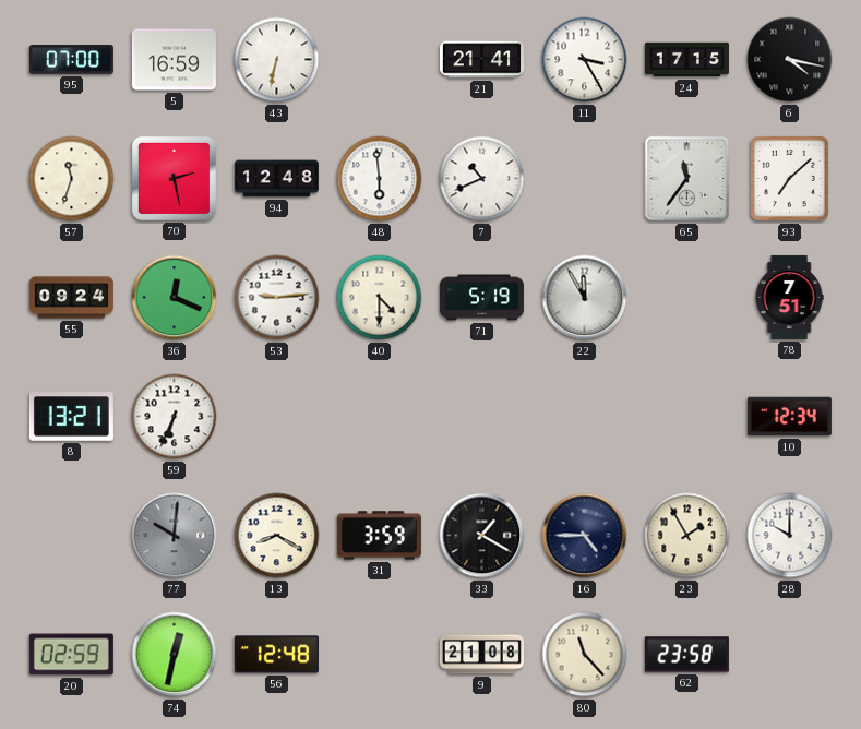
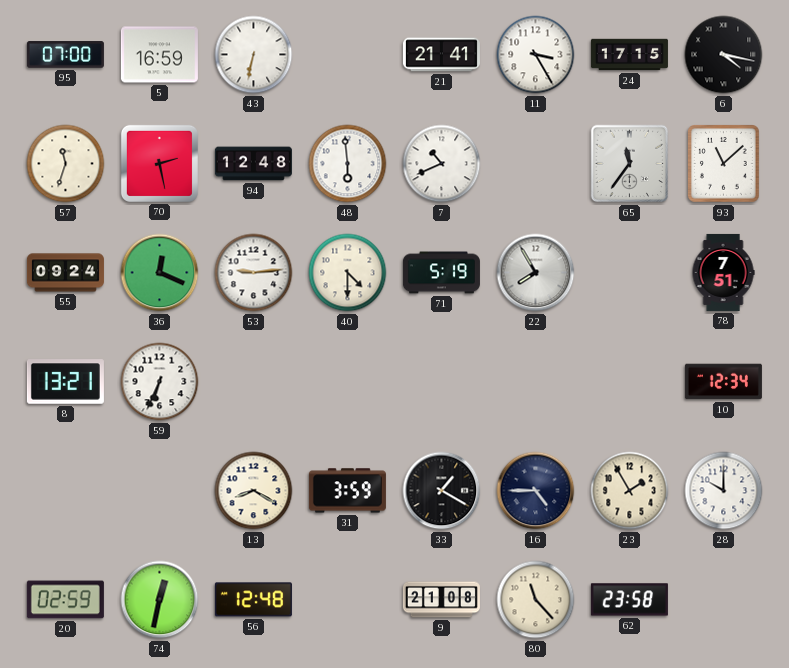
93: 7:08 -> 11:08 (724, 164)
22: 11:55 -> 7:55 (536, 273)
77: 10:01 -> none (175, 536)
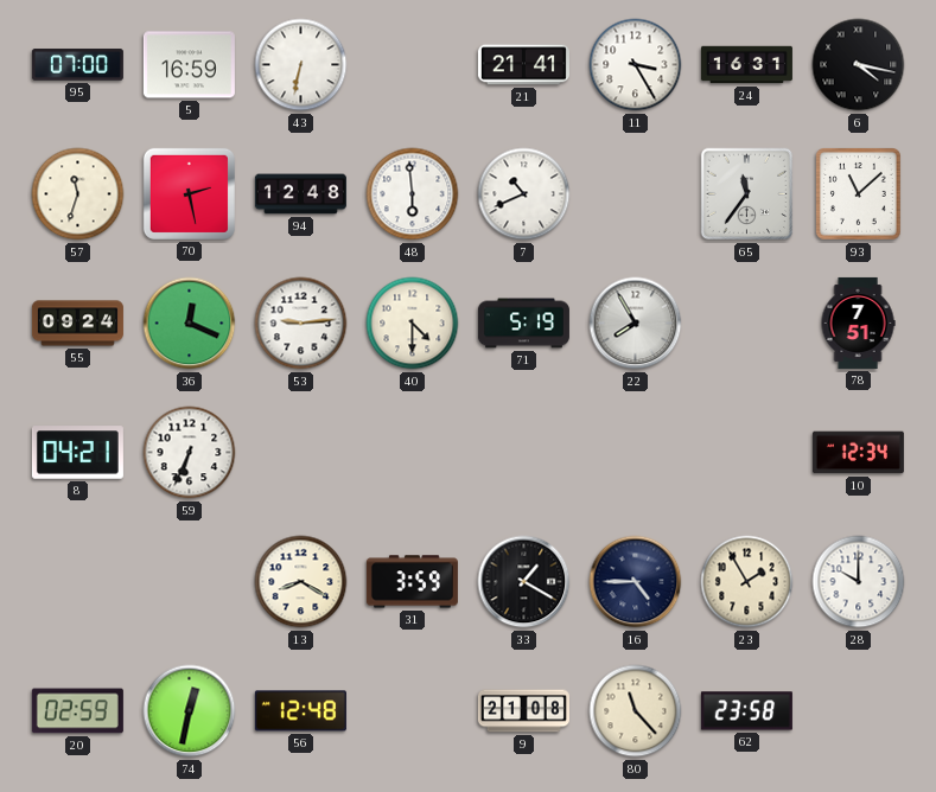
24: 17:15 -> 16:31 (746, 65)
8: 13:21 -> 04:21 (77, 453)
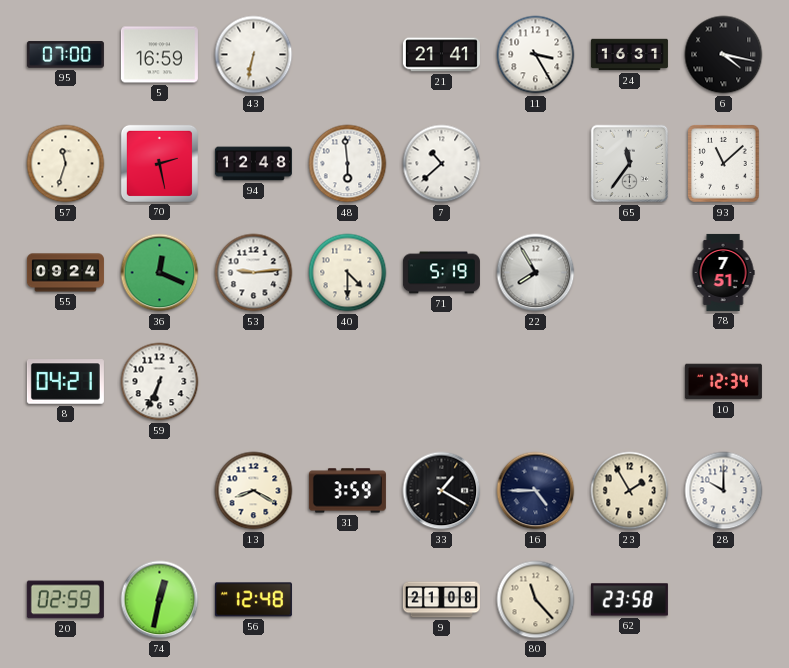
7: 10:41 -> 10:38 (442, 164)
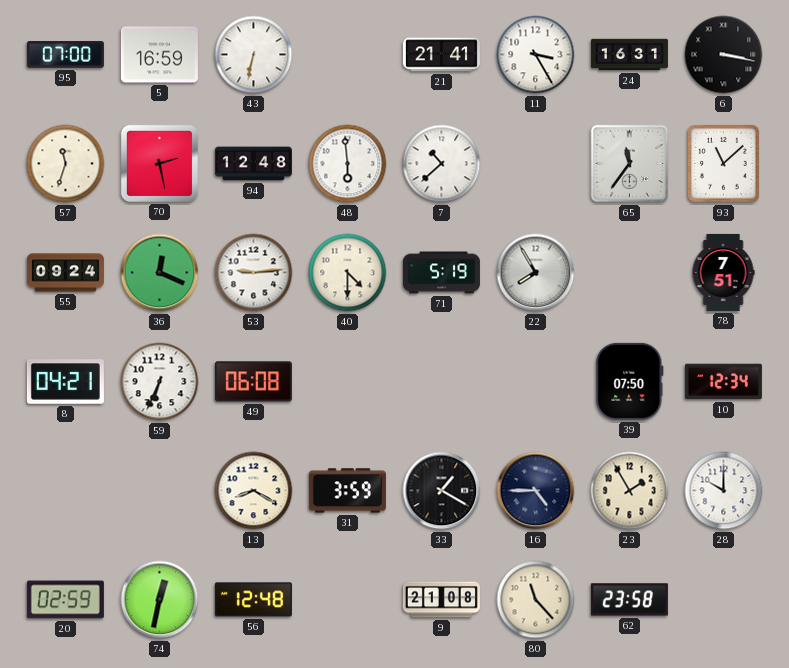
6: 4:17 -> 3:17 (724, 55)
49: none -> 06:08 (253, 382)
39: none -> 07:50 (630, 381)
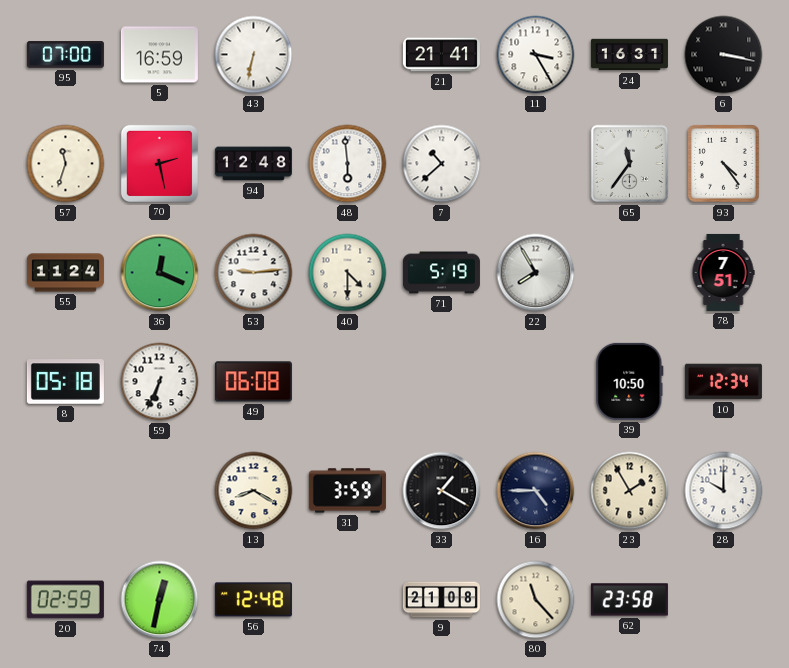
93: 11:08 -> 4:24 (724, 164)
55: 09:24 -> 11:24 (65, 273)
8: 04:21 -> 05:18 (65, 382)
39: 07:50 -> 10:50 (630, 381)
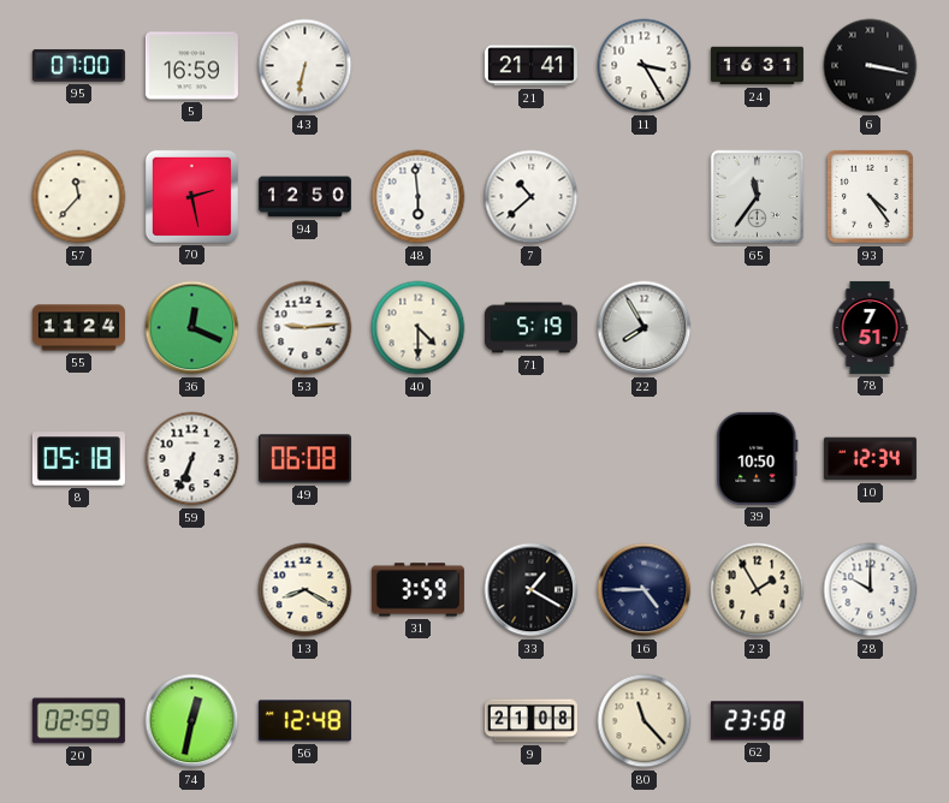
57: 11:33 -> 11:37 (79, 197)
94: 12:48 -> 12:50 (304, 197)
